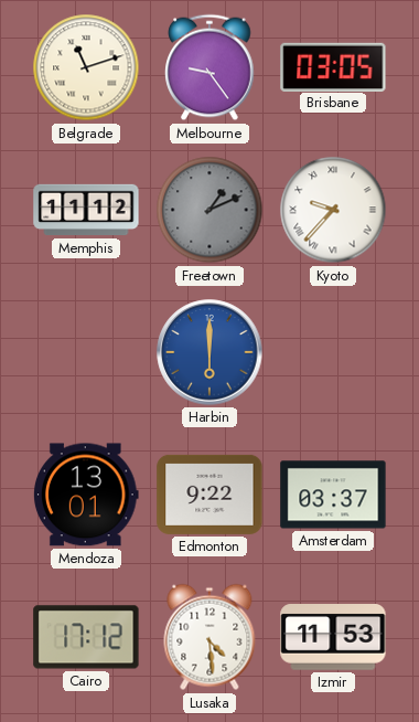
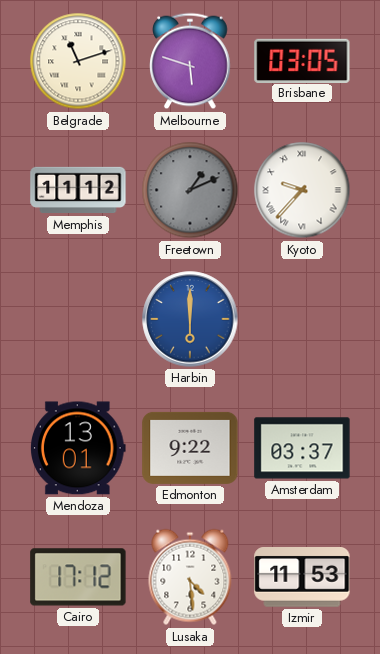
Melbourne: 9:24 -> 5:48 (190, 61)
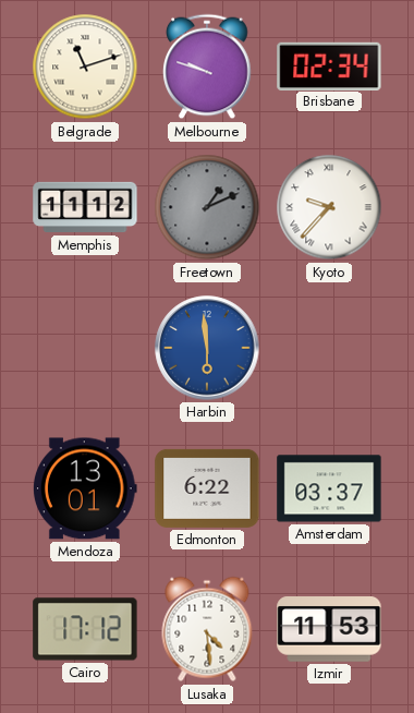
Melbourne: 5:48 -> 9:48 (207, 67)
Brisbane: 03:05 -> 02:34 (329, 65)
Harbin: 6:00 -> 5:59 (207, 348)
Edmonton: 9:22 -> 6:22 (207, 488)
